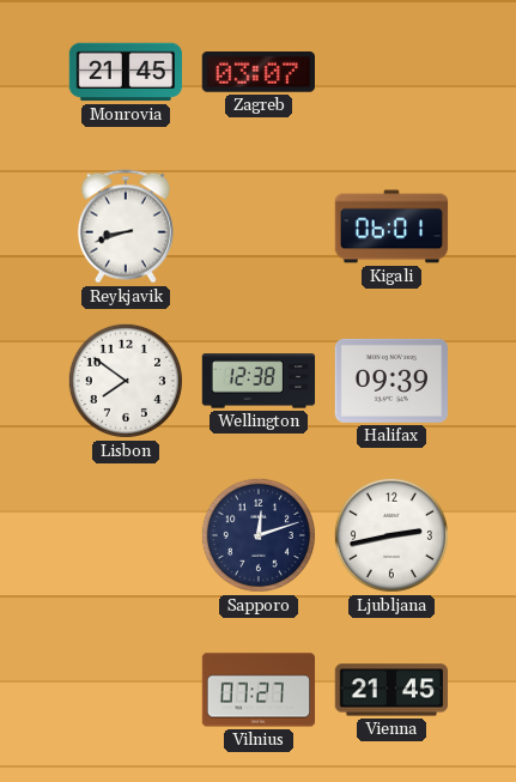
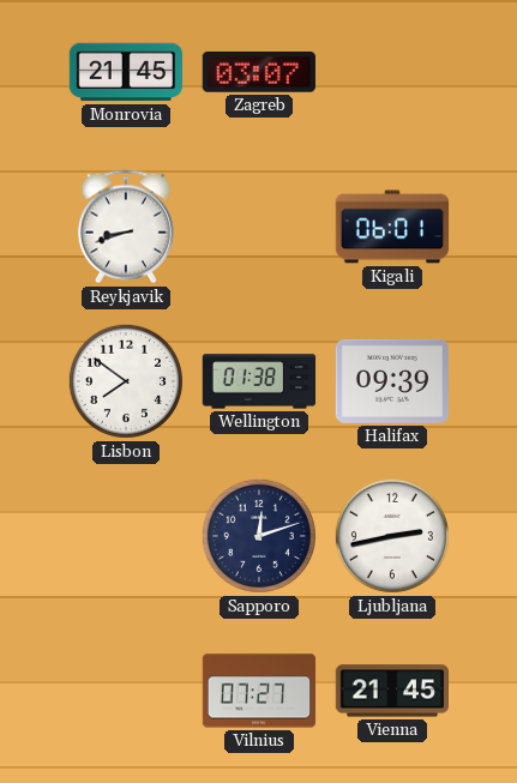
Wellington: 12:38 -> 01:38 (259, 381)
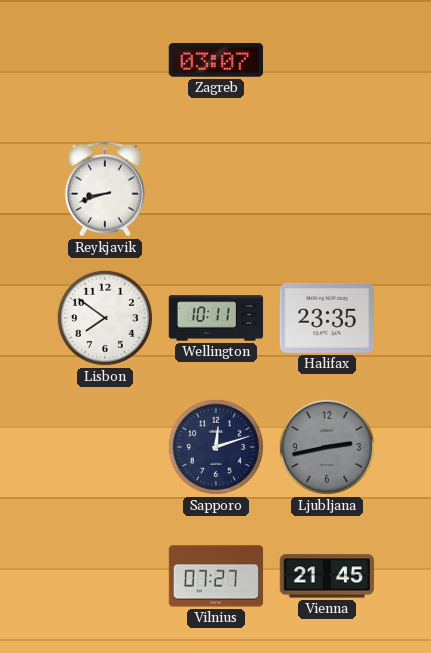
Monrovia: 21:45 -> none (125, 72)
Kigali: 06:01 -> none (392, 227)
Wellington: 01:38 -> 10:11 (216, 318)
Halifax: 09:39 -> 23:35 (326, 318)
Ljubljana dial: white -> grey (327, 447)
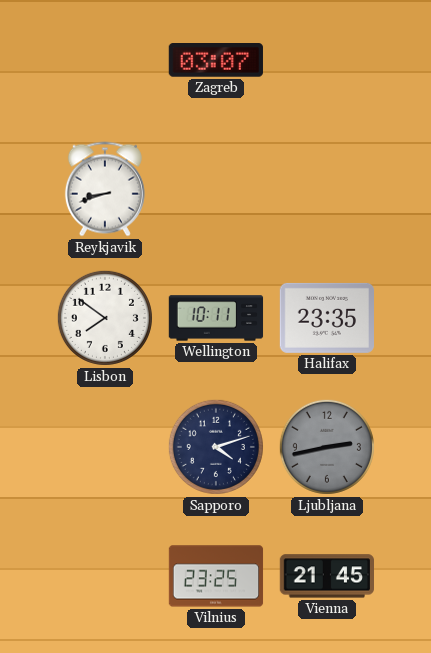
Sapporo: 12:12 -> 4:12 (216, 447)
Vilnius: 07:27 -> 23:25 (216, 576)
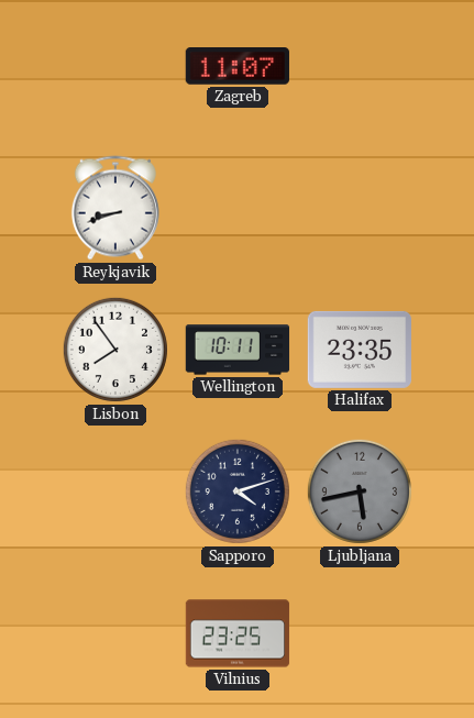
Zagreb: 03:07 -> 11:07 (236, 67)
Lisbon: 7:51 -> 7:54 (115, 350)
Ljubljana: 2:43 -> 5:43 (360, 491)
Vienna: 21:45 -> none (326, 576)
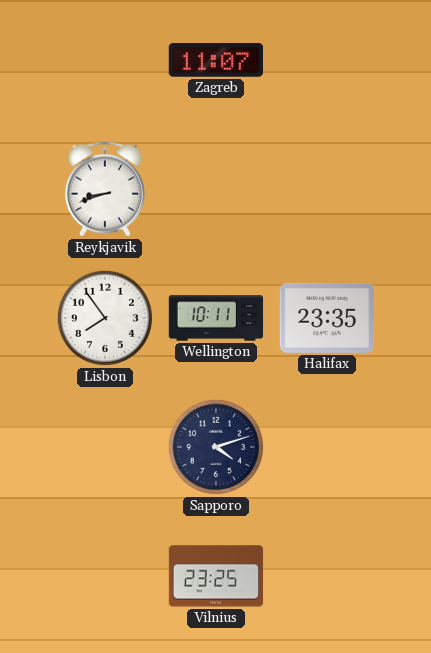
Ljubljana: 5:43 -> none (360, 491)
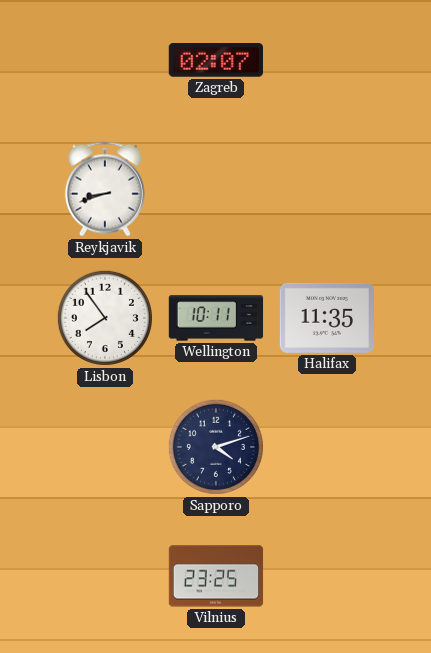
Zagreb: 11:07 -> 02:07 (215, 61)
Halifax: 23:35 -> 11:35 (326, 318)
